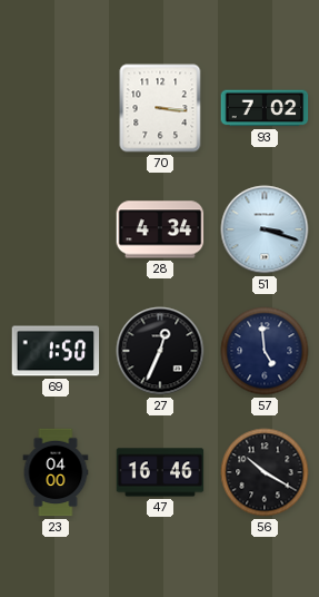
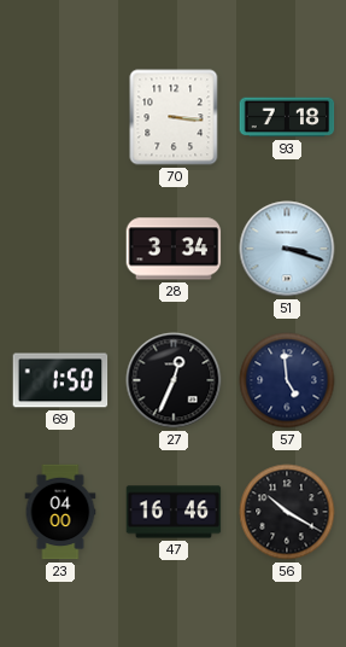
93: 7:02 -> 7:18 (287, 117)
28: 4:34 -> 3:34 (174, 249)
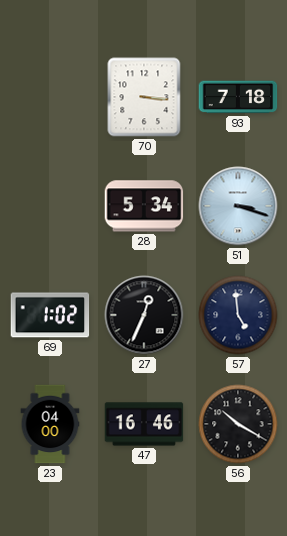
28: 3:34 -> 5:34 (144, 206)
69: 1:50 -> 1:02 (50, 315)
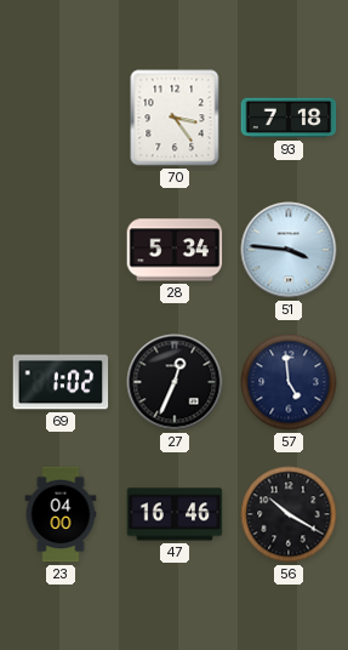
70: 3:16 -> 3:24 (175, 118)
51: 3:18 -> 3:46 (289, 250)
